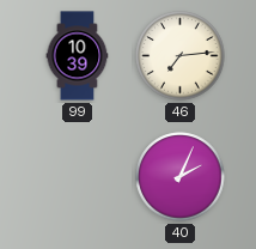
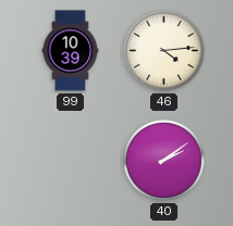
46: 7:14 -> 4:14 (164, 51)
40: 2:04 -> 2:09 (164, 161)
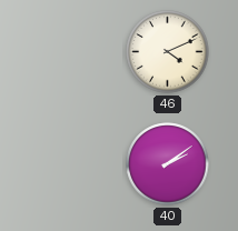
99: 10:39 -> none (71, 51)
46: 4:14 -> 4:11 (168, 52)
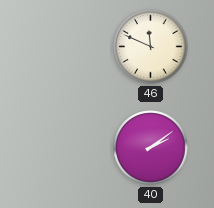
46: 4:11 -> 11:49 (151, 47)
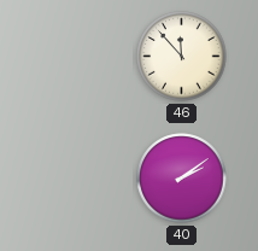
46: 11:49 -> 11:53 (182, 57)
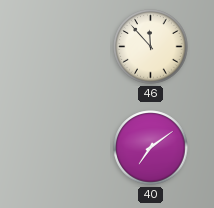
40: 2:09 -> 7:09 (151, 148)
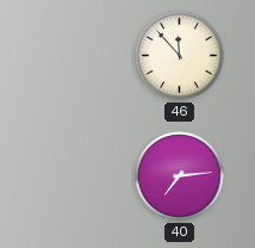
40: 7:09 -> 7:14 (180, 176)
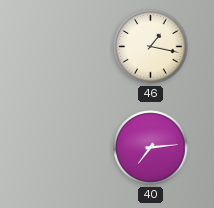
46: 11:53 -> 1:17 (151, 47)
